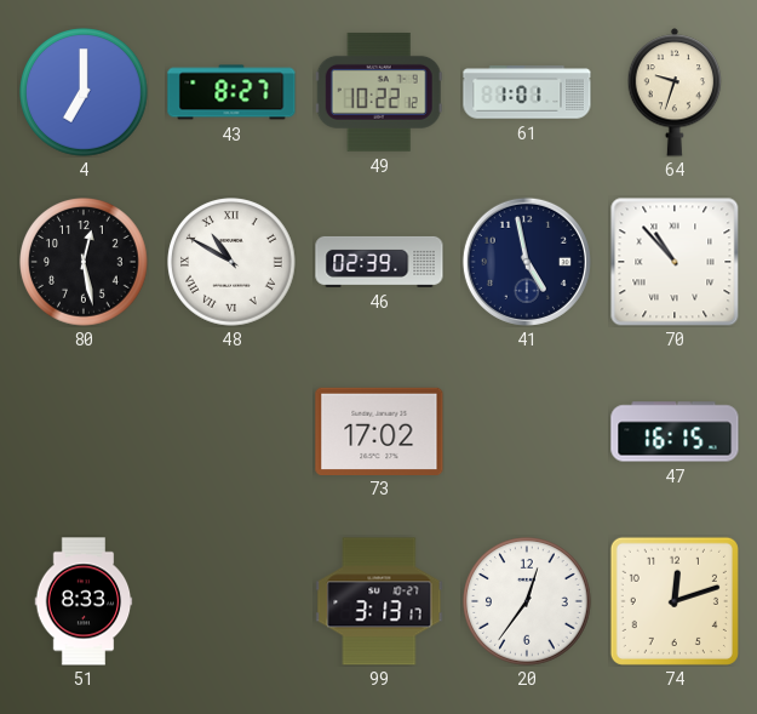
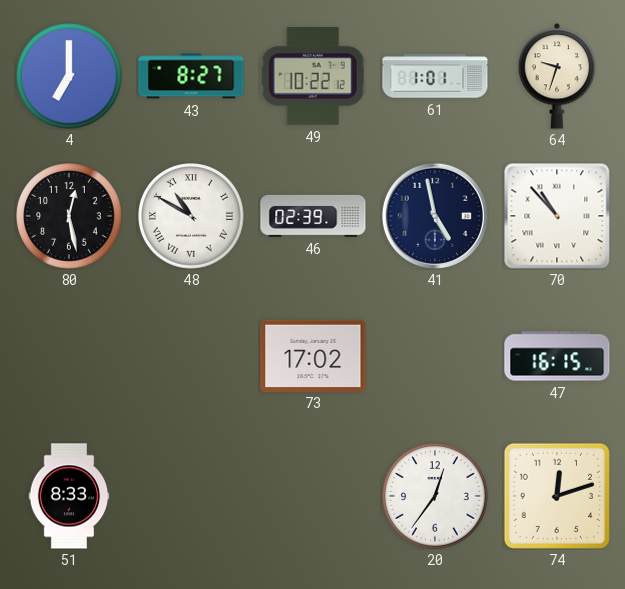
99: 3:13 -> none (379, 601)
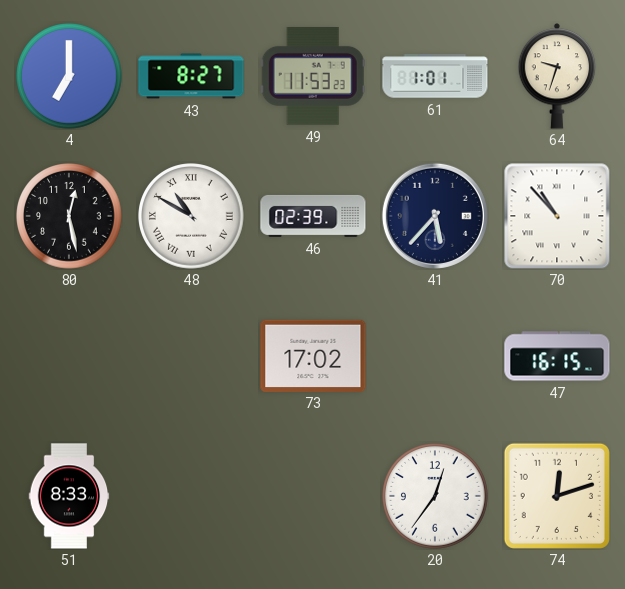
49: 10:22 -> 11:53 (313, 76)
41: 4:58 -> 5:37 (435, 216)
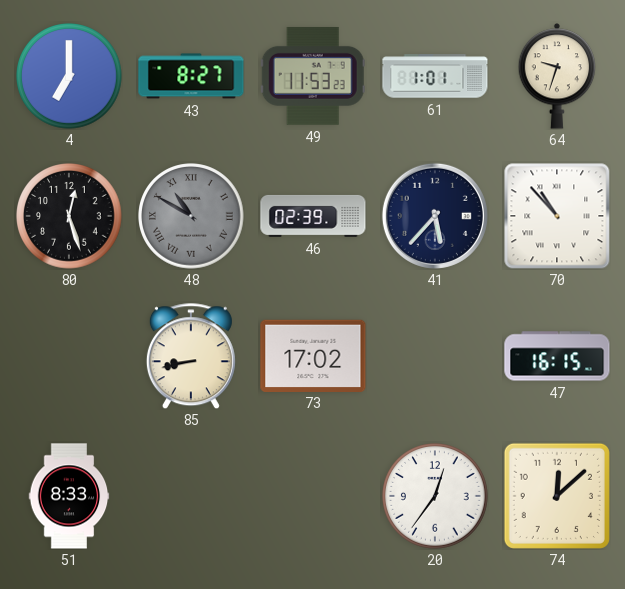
80: 12:28 -> 12:27 (69, 216)
48 dial: white -> grey (191, 216)
85: none -> 8:43 (191, 356)
74: 12:12 -> 12:08 (557, 496)
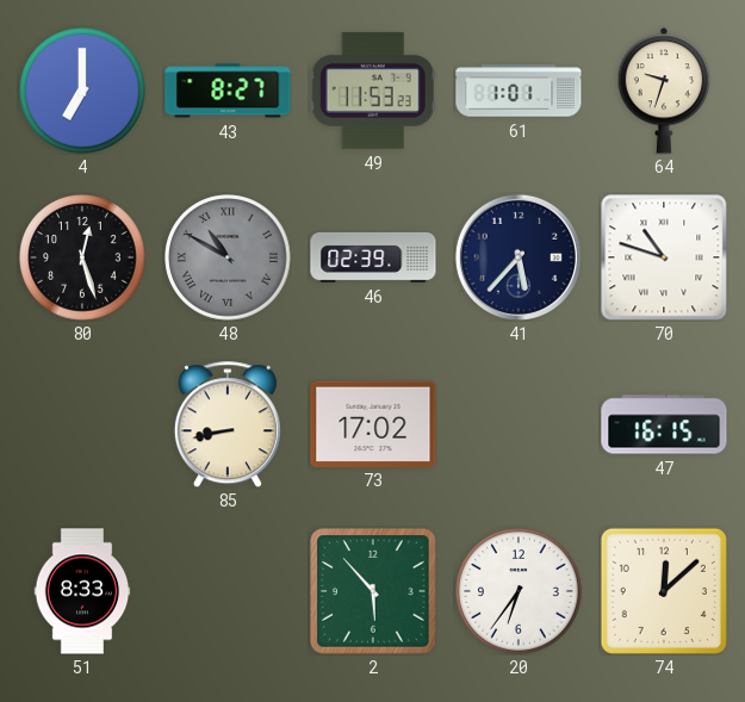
70: 10:53 -> 10:48 (664, 257)
2: none -> 5:53 (373, 591)
20: 12:36 -> 6:36 (519, 591)
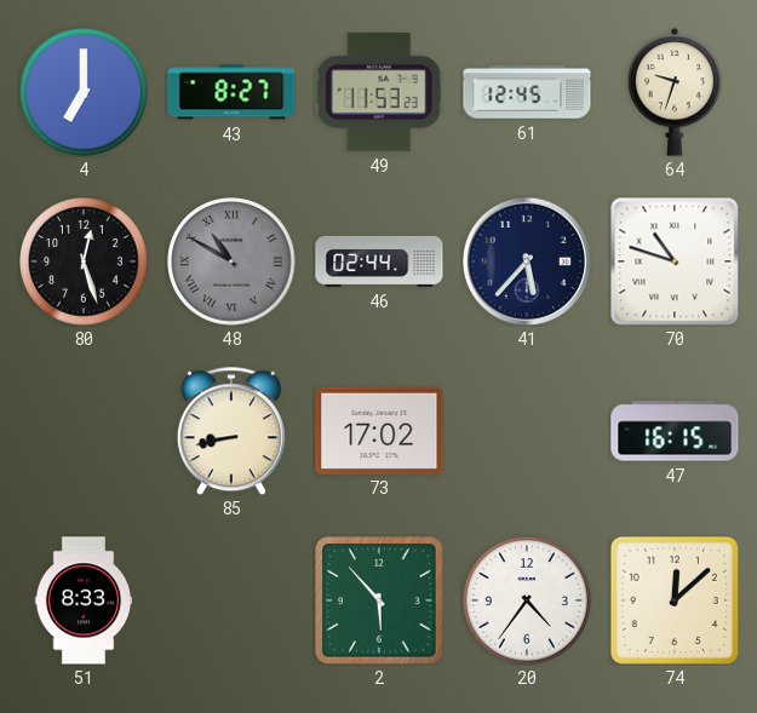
61: 1:01 -> 12:45 (527, 92)
46: 02:39 -> 02:44 (379, 261)
20: 6:36 -> 4:36 (527, 600)
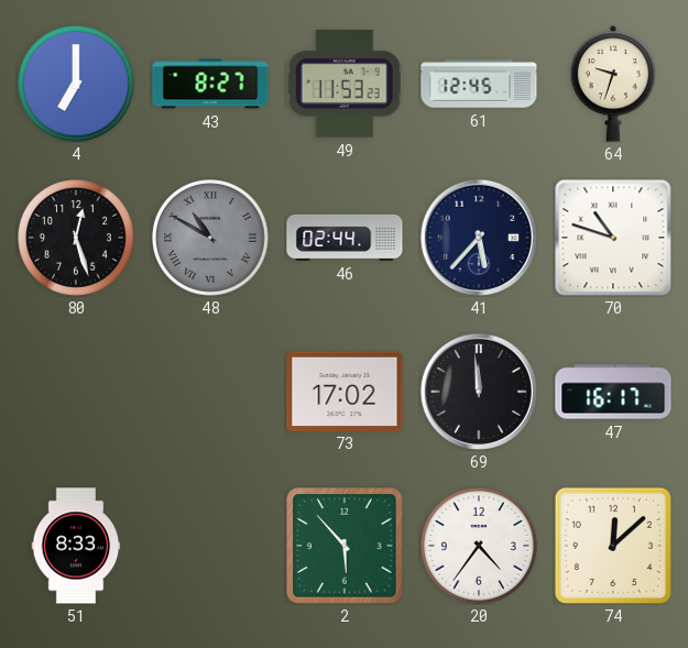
85: 8:43 -> none (231, 431)
69: none -> 11:59 (479, 392)
47: 16:15 -> 16:17 (613, 392)
